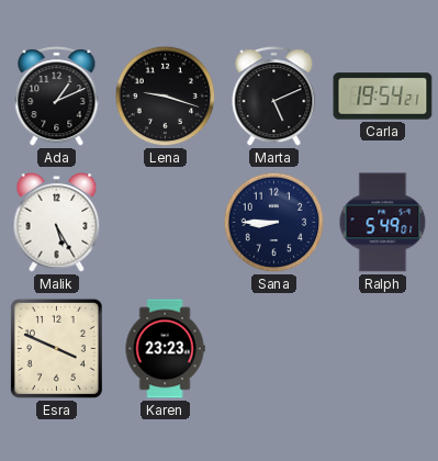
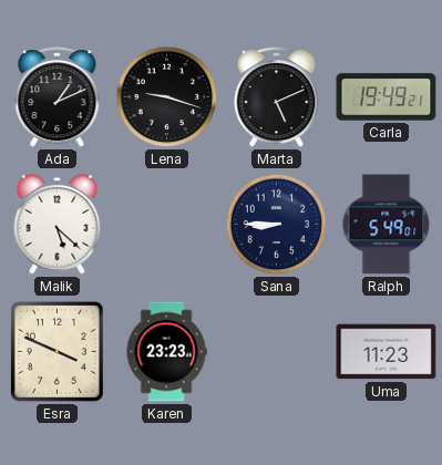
Carla: 19:54 -> 19:49 (387, 97)
Malik: 5:25 -> 5:22 (58, 225)
Uma: none -> 11:23 (387, 352)
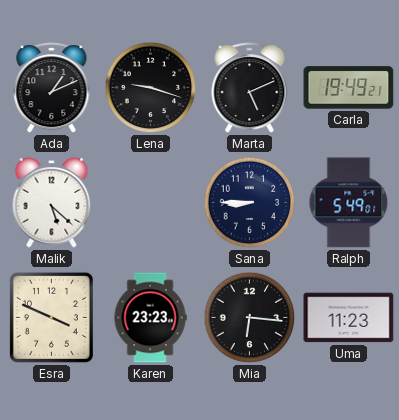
Mia: none -> 6:16 (250, 318)
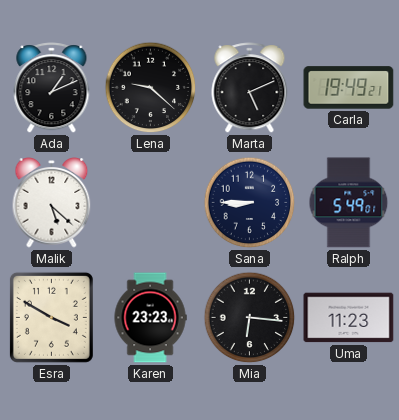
Lena: 9:18 -> 9:22 (151, 88)
Esra: 3:49 -> 3:50 (51, 317)
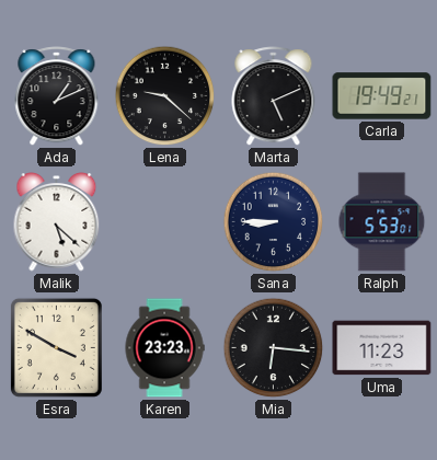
Ralph: 5:49 -> 5:53 (382, 222)
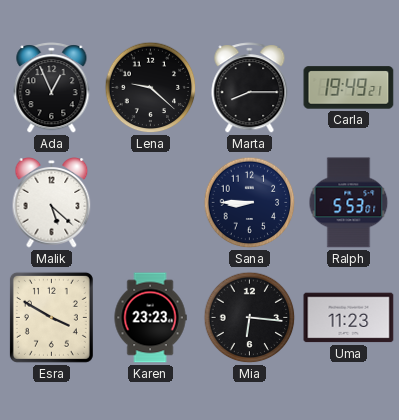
Ada: 1:11 -> 12:56 (52, 88)
Marta: 5:11 -> 8:15 (250, 88)
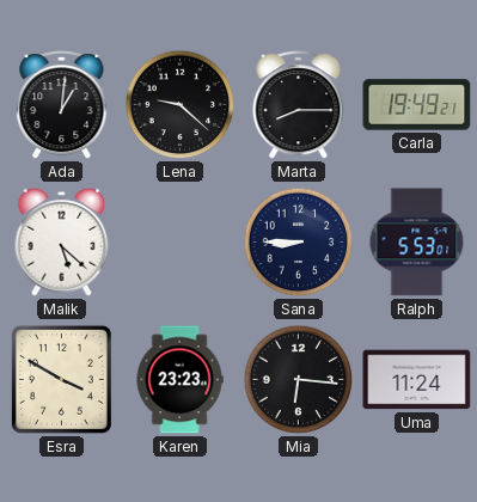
Ada: 12:56 -> 1:01 (62, 105)
Uma: 11:23 -> 11:24 (417, 380)
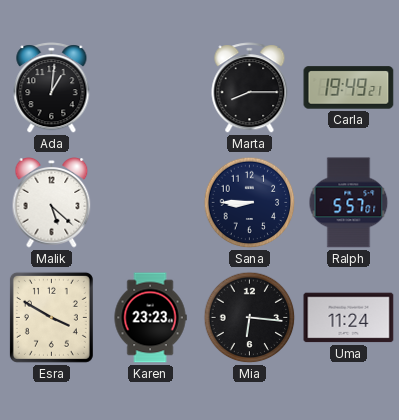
Lena: 9:22 -> none (181, 105)
Ralph: 5:53 -> 5:57 (349, 203)
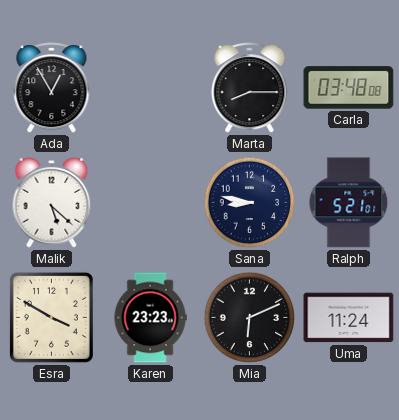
Ada: 1:01 -> 12:55 (52, 88)
Carla: 19:49 -> 03:48 (349, 88)
Sana: 8:45 -> 8:47 (250, 203)
Ralph: 5:57 -> 5:21 (349, 203)
Mia: 6:16 -> 6:11 (250, 318)
